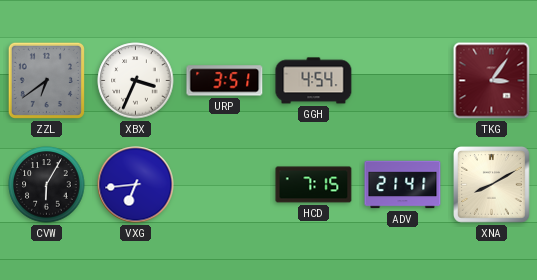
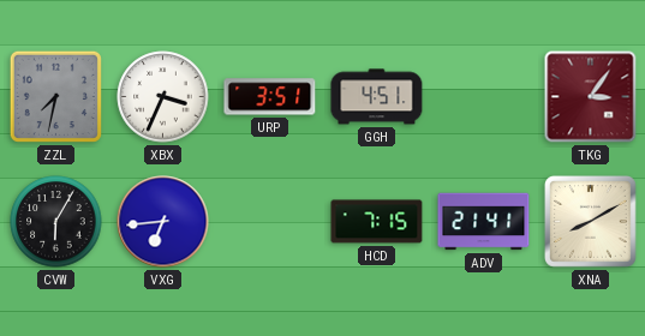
ZZL: 6:39 -> 7:32 (55, 96)
GGH: 4:54 -> 4:51 (377, 97)
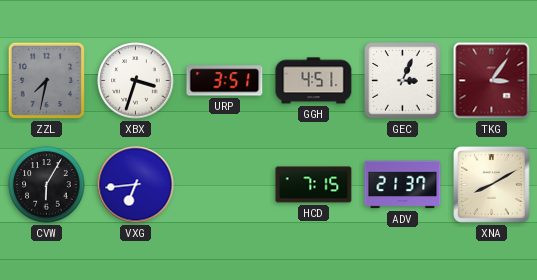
XBX: 3:34 -> 3:33 (136, 81)
GEC: none -> 3:04 (403, 81)
ADV: 21:41 -> 21:37 (403, 185)
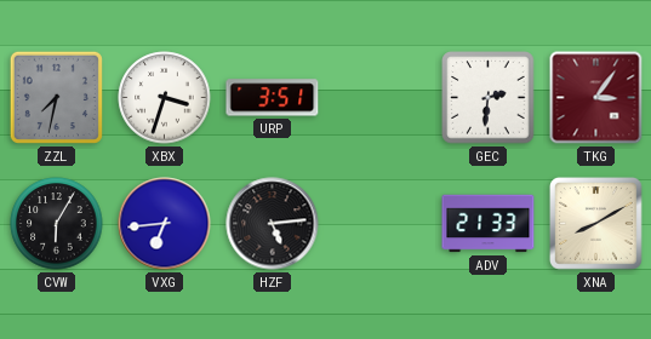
GGH: 4:51 -> none (314, 81)
GEC: 3:04 -> 2:31 (489, 98)
HZF: none -> 5:14 (273, 224)
HCD: 7:15 -> none (314, 185)
ADV: 21:37 -> 21:33 (489, 224)
